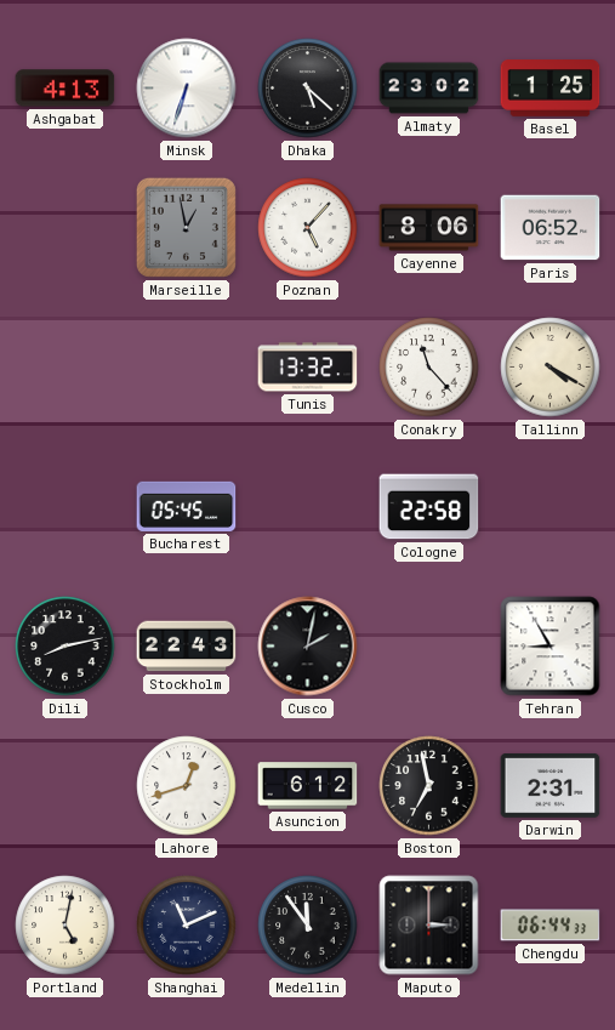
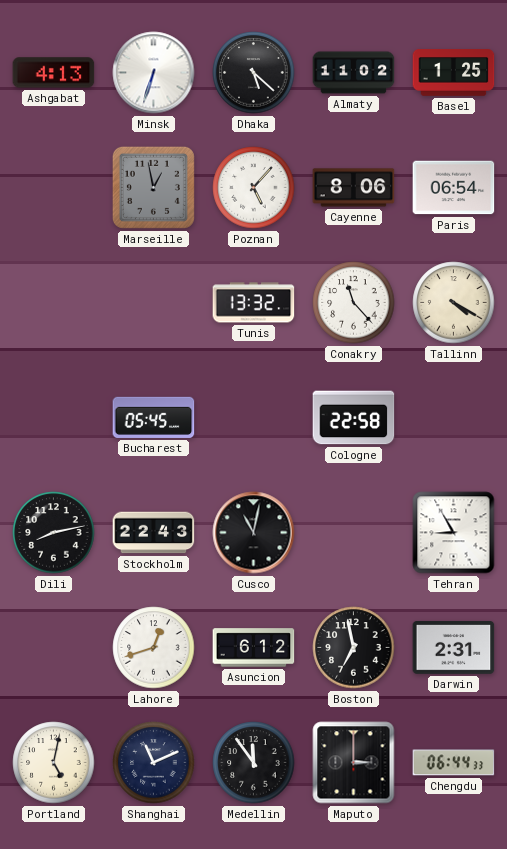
Almaty: 23:02 -> 11:02 (354, 73)
Paris: 06:52 -> 06:54 (454, 188)
Cusco: 2:02 -> 11:02 (254, 533)
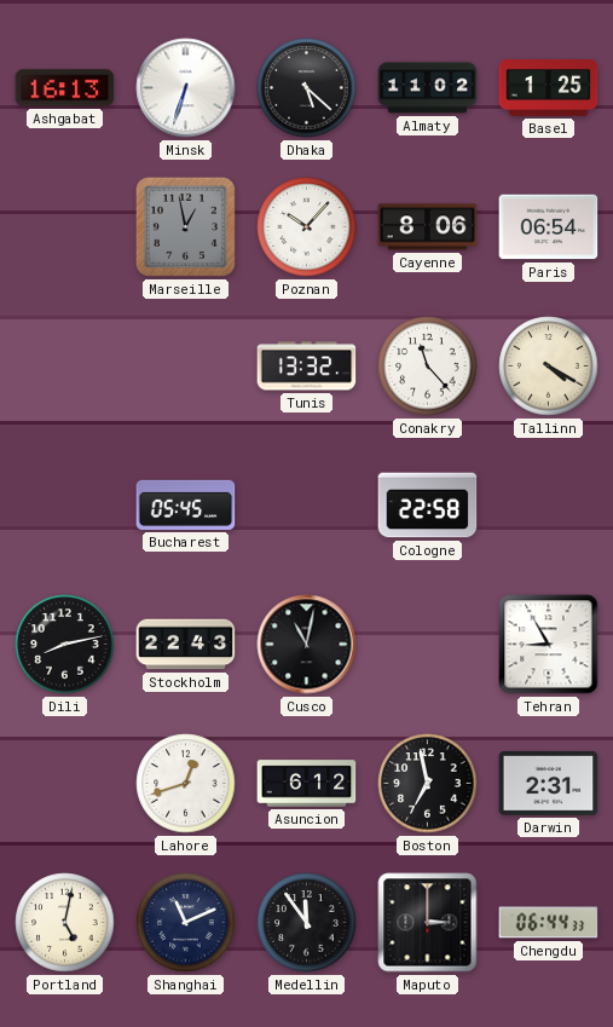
Ashgabat: 4:13 -> 16:13 (65, 88)
Poznan: 5:07 -> 10:07 (307, 227)
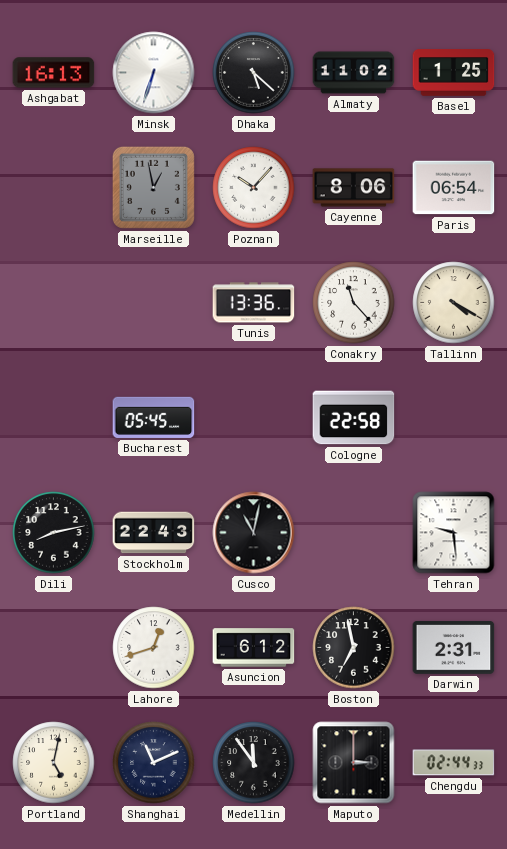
Tunis: 13:32 -> 13:36 (254, 303)
Tehran: 8:55 -> 9:29 (454, 533)
Chengdu: 06:44 -> 02:44 (454, 763)
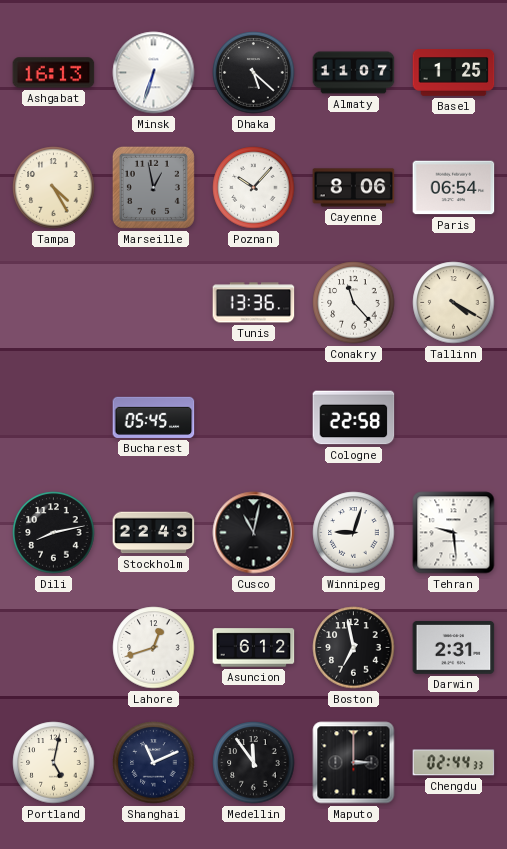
Almaty: 11:02 -> 11:07 (354, 73)
Tampa: none -> 4:25 (54, 188)
Winnipeg: none -> 9:03 (354, 533)
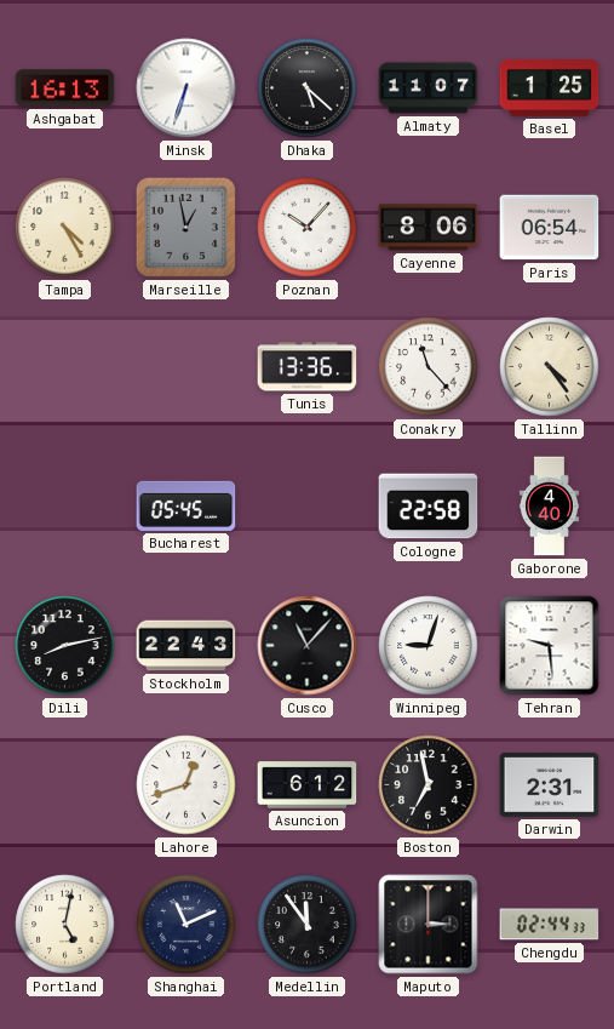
Tallinn: 4:20 -> 4:24 (550, 367)
Gaborone: none -> 4:40 (549, 507)
Cusco: 11:02 -> 11:07 (308, 646)
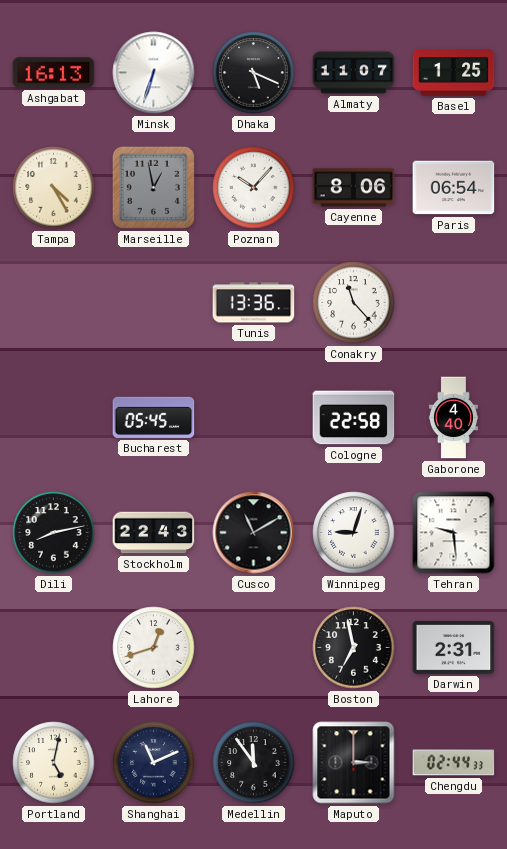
Dhaka: 5:22 -> 5:19 (254, 73)
Tallinn: 4:24 -> none (550, 367)
Cusco: 11:07 -> 11:10 (254, 533)
Asuncion: 6:12 -> none (308, 785)
